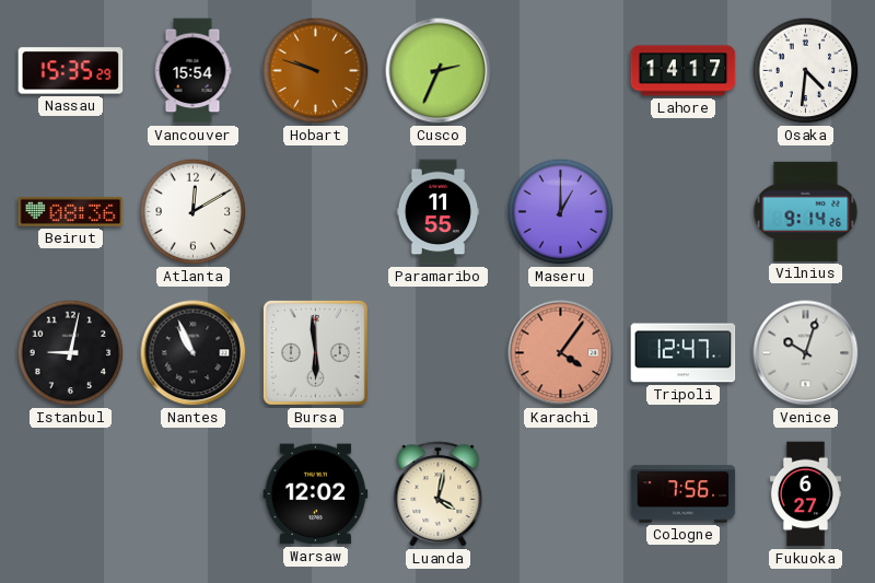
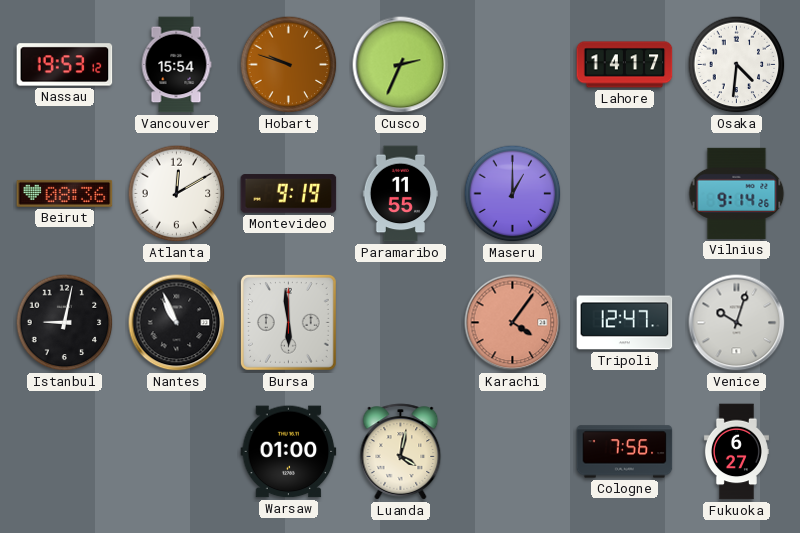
Nassau: 15:35 -> 19:53 (65, 65)
Montevideo: none -> 9:19 (289, 194)
Warsaw: 12:02 -> 01:00 (289, 452)
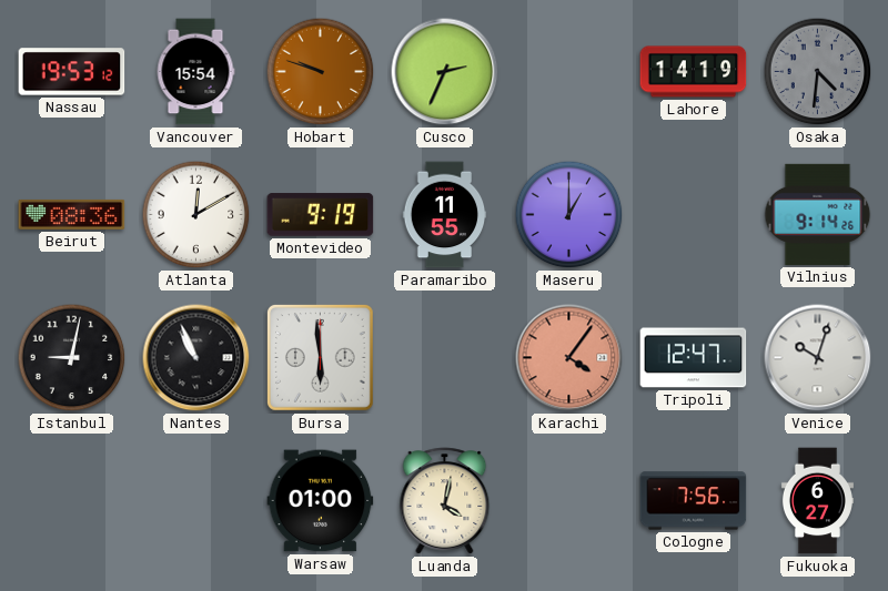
Lahore: 14:17 -> 14:19 (694, 72)
Osaka dial: white -> grey (818, 72)
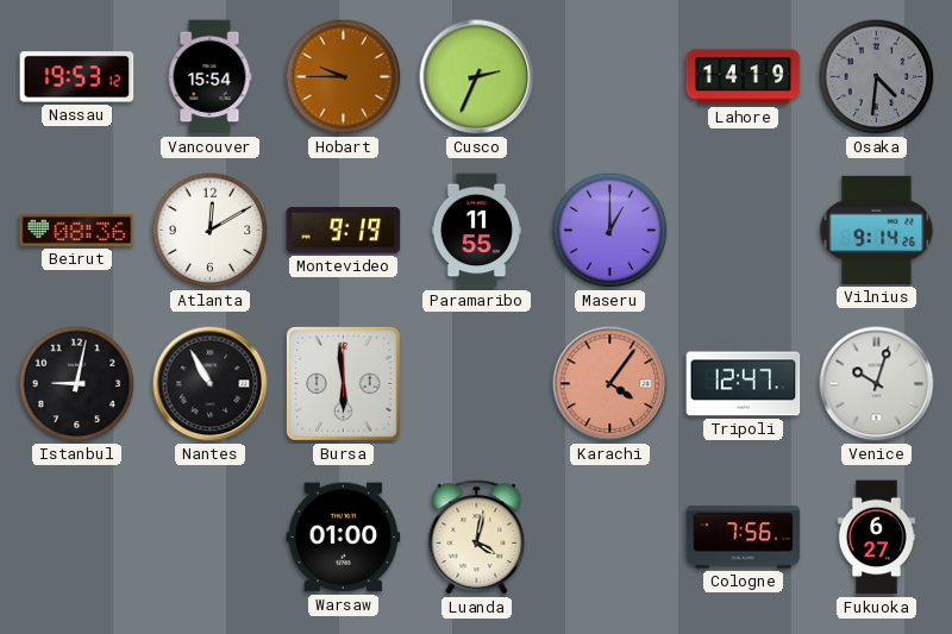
Hobart: 9:48 -> 9:45 (344, 77)
Nantes: 10:56 -> 10:55 (211, 384)
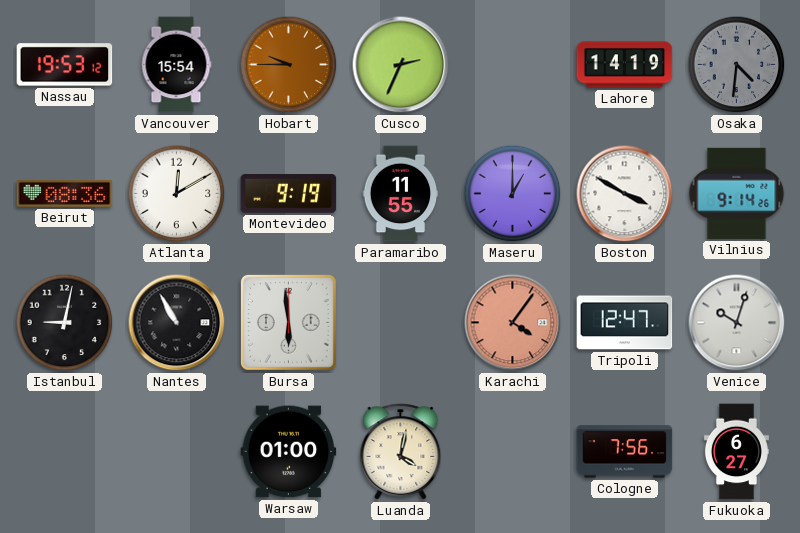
Boston: none -> 3:50 (625, 194)
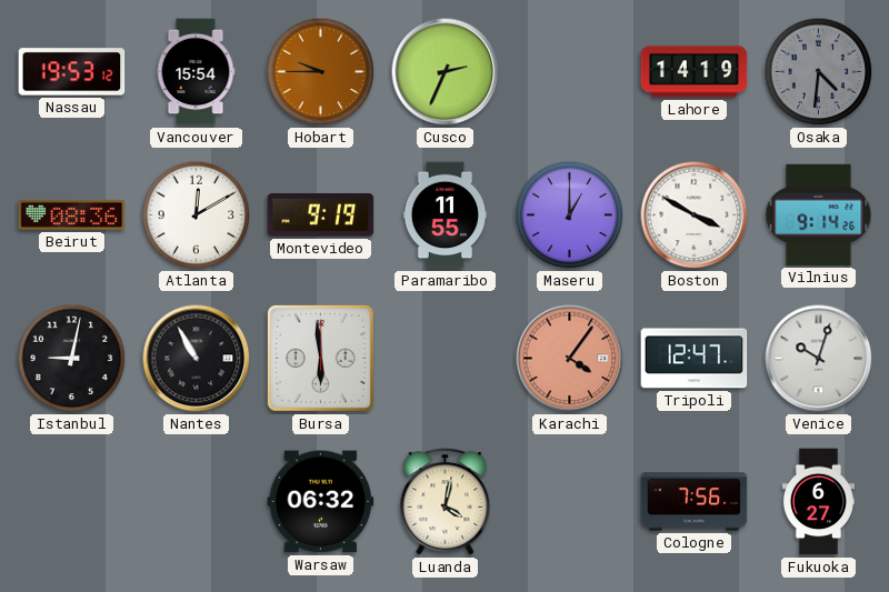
Warsaw: 01:00 -> 06:32 (321, 502)
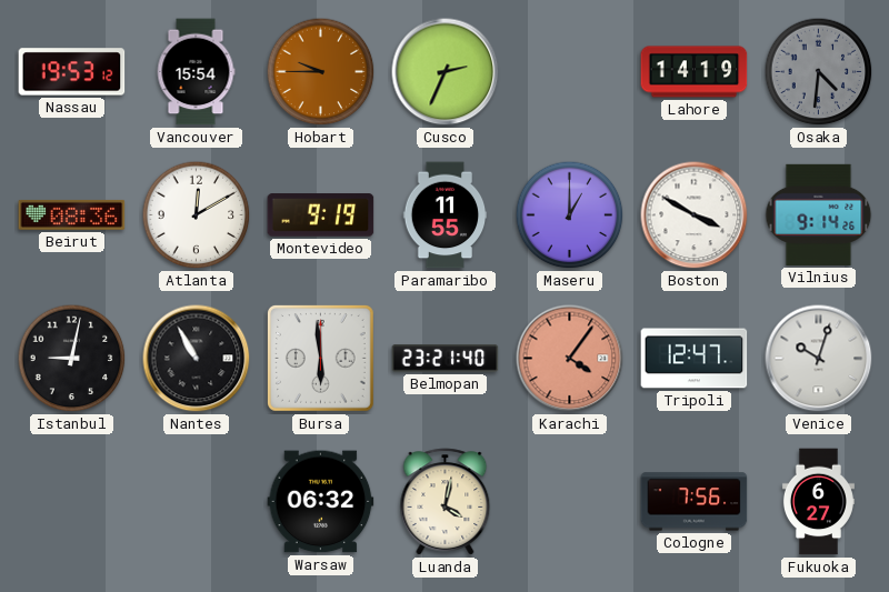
Belmopan: none -> 23:21 (446, 359)
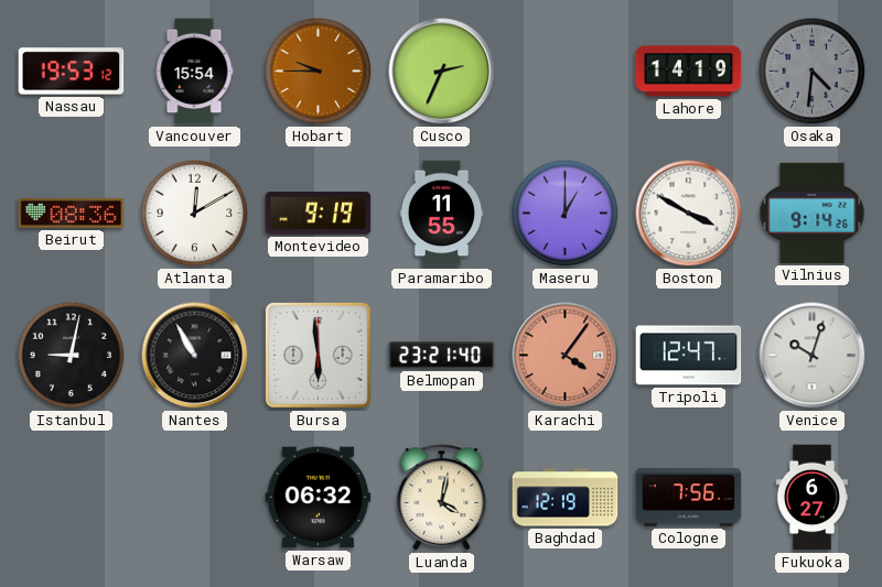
Baghdad: none -> 12:19 (566, 498)
